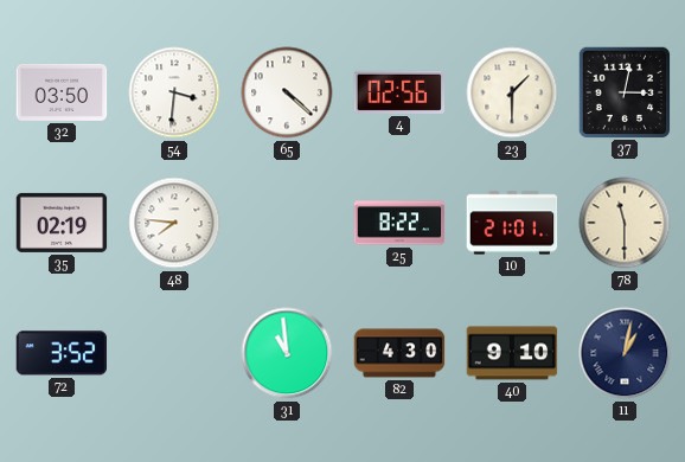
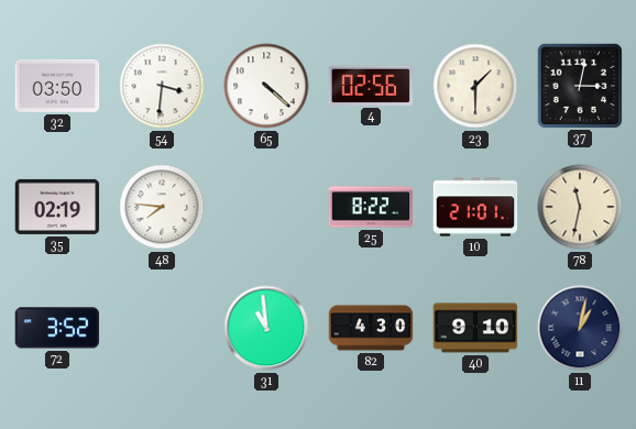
78: 11:30 -> 11:32 (580, 207)
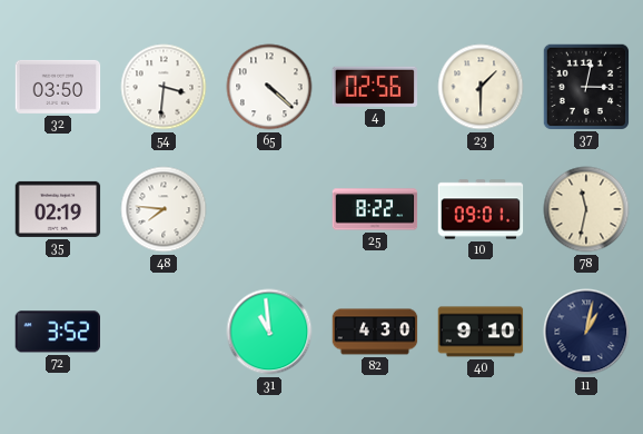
10: 21:01 -> 09:01 (481, 209)
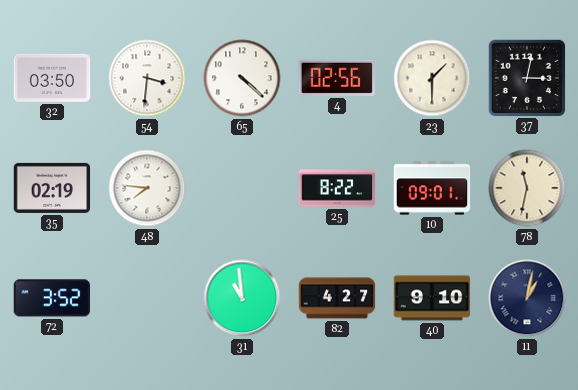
82: 4:30 -> 4:27 (337, 298)
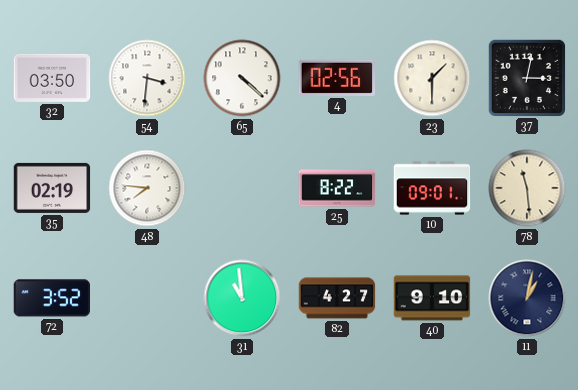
78: 11:32 -> 11:29 (527, 188)
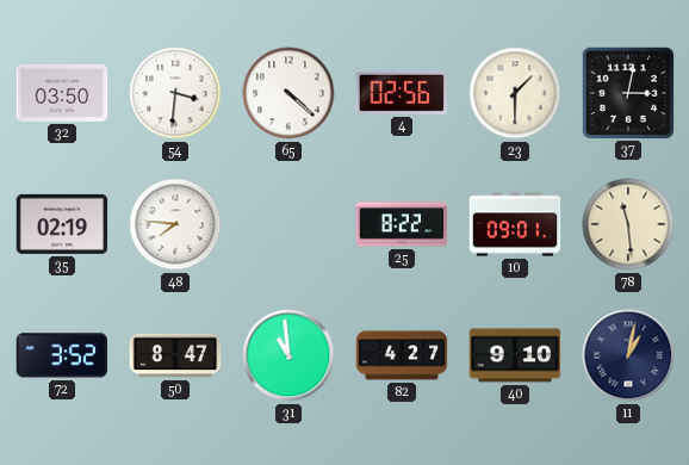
50: none -> 8:47 (175, 355)
